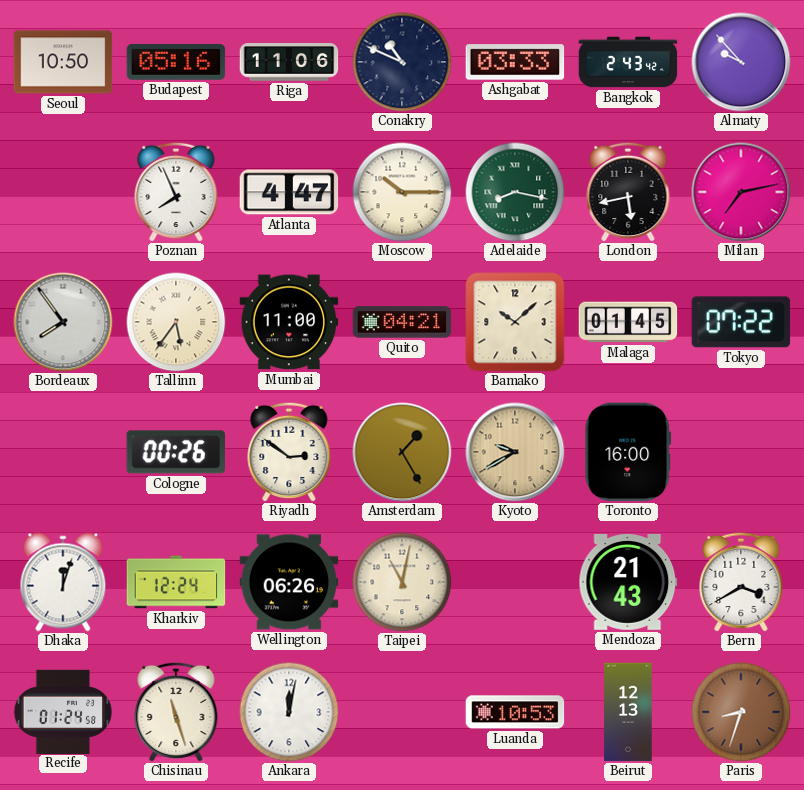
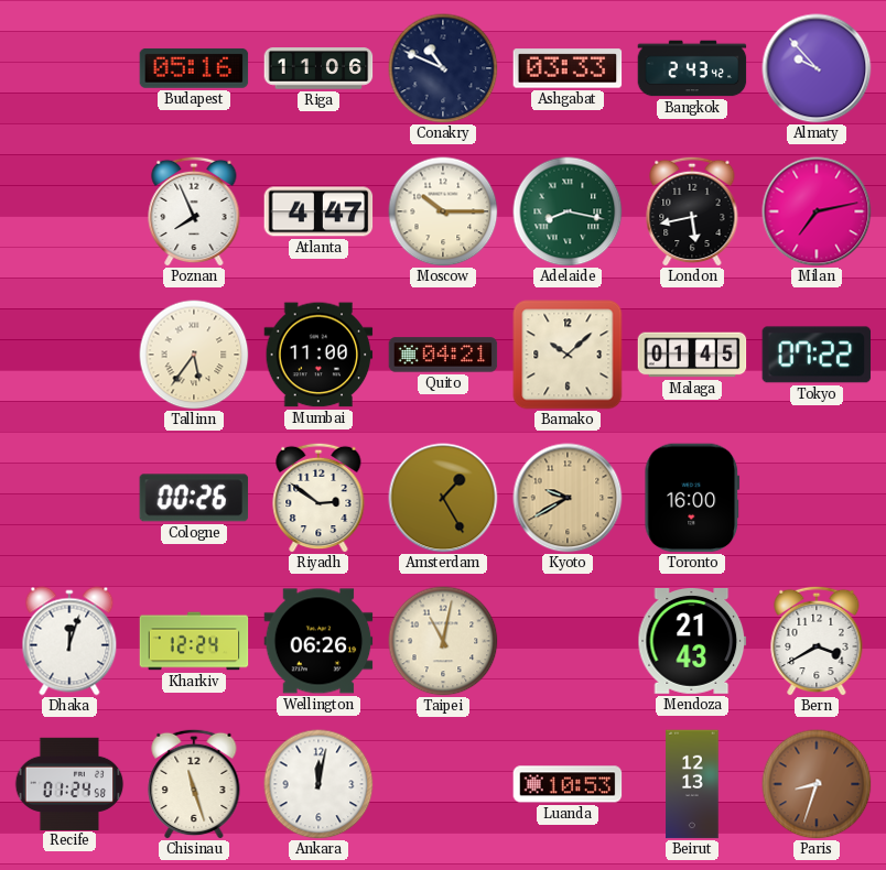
Seoul: 10:50 -> none (63, 62)
Bordeaux: 7:54 -> none (63, 322)
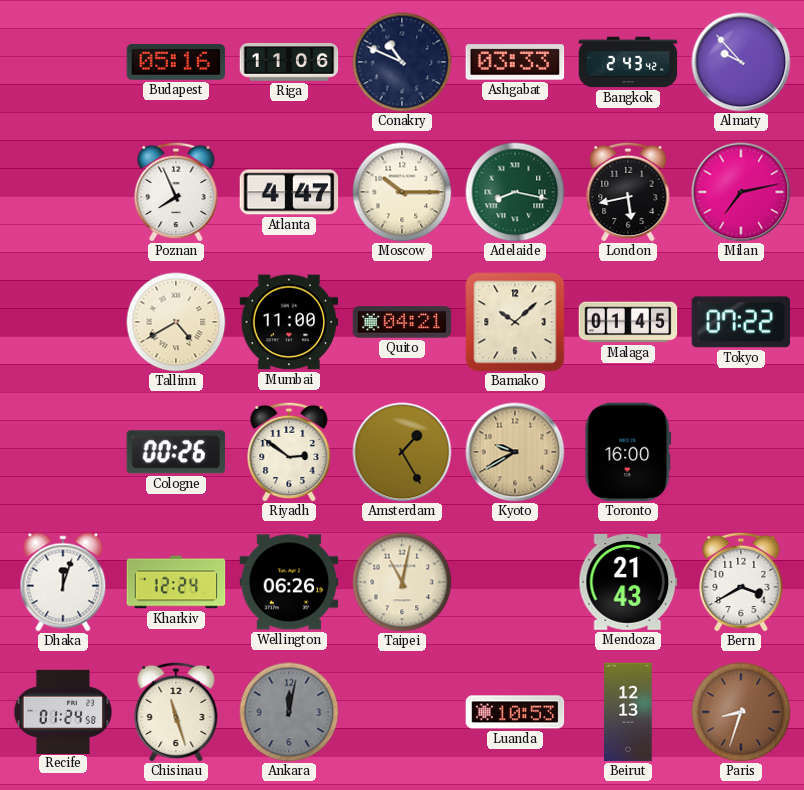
Tallinn: 5:36 -> 4:40 (176, 322)
Ankara dial: white -> grey (289, 712)
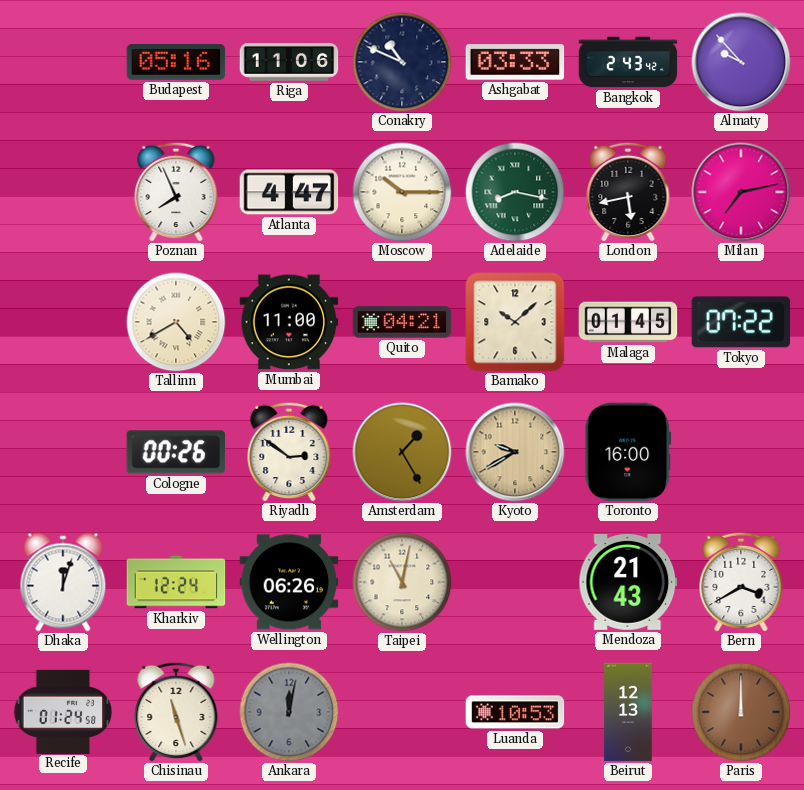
Paris: 8:33 -> 12:00 (741, 712)
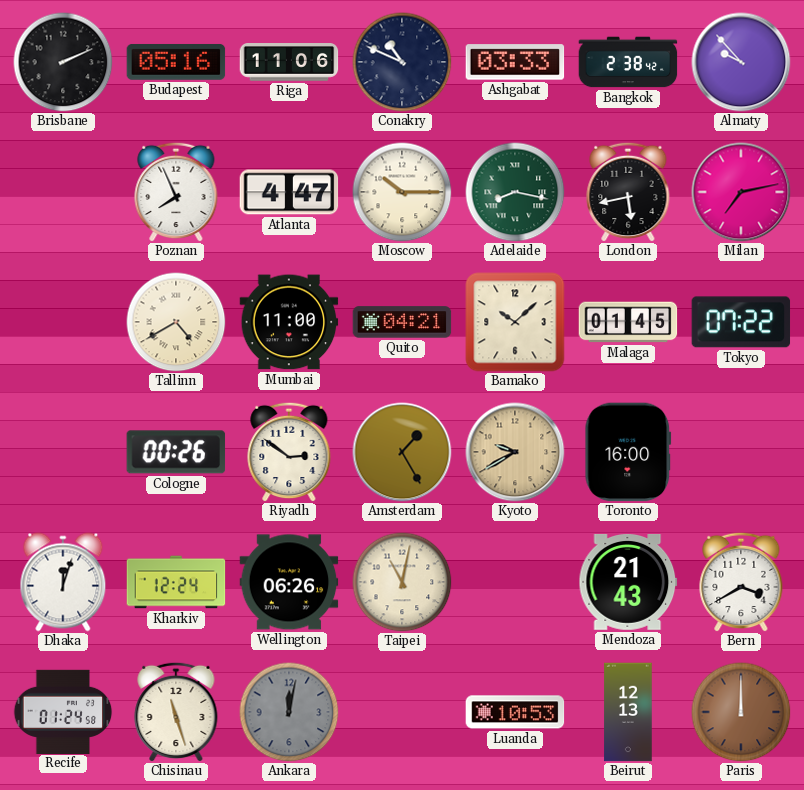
Brisbane: none -> 2:11 (63, 62)
Bangkok: 2:43 -> 2:38 (628, 62)
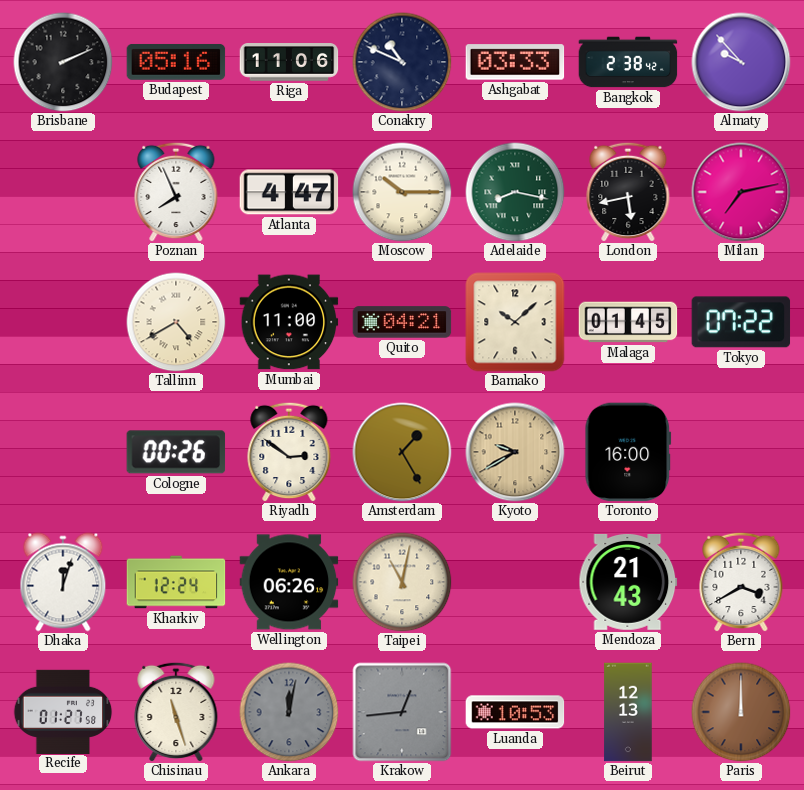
Recife: 01:24 -> 01:27 (63, 711)
Krakow: none -> 12:44 (402, 712)
